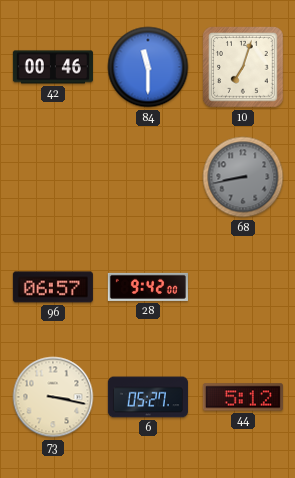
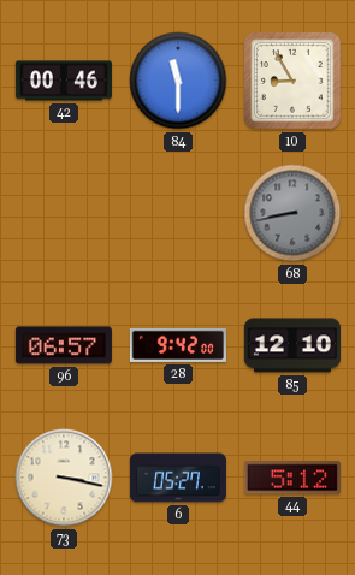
10: 7:03 -> 8:55 (292, 81)
85: none -> 12:10 (292, 345)
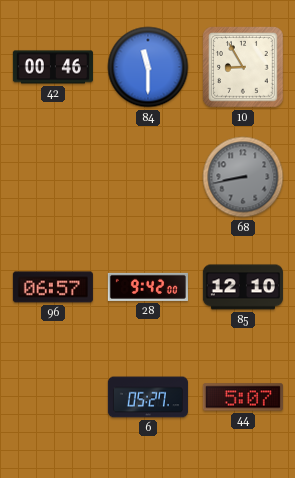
73: 3:17 -> none (64, 478)
44: 5:12 -> 5:07 (243, 397)
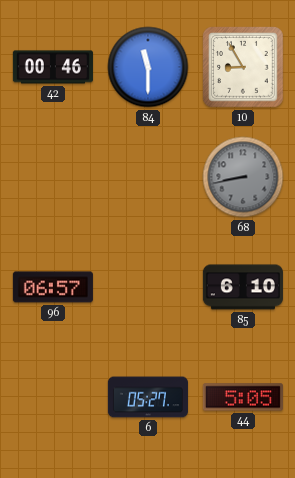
28: 9:42 -> none (148, 287)
85: 12:10 -> 6:10 (243, 287)
44: 5:07 -> 5:05 (243, 397)
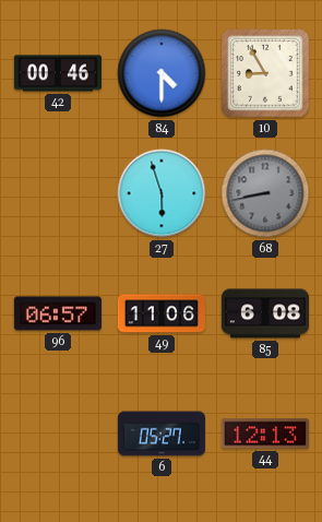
84: 11:30 -> 4:30 (162, 73)
27: none -> 5:57 (162, 193)
49: none -> 11:06 (162, 313)
85: 6:10 -> 6:08 (265, 313)
44: 5:05 -> 12:13 (265, 434)
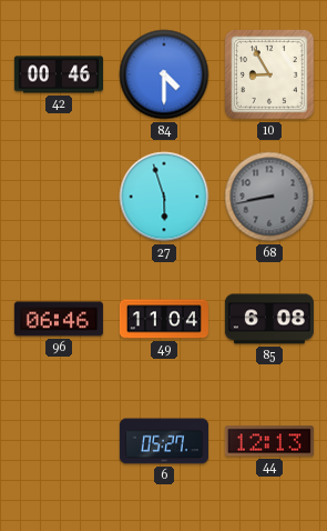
96: 06:57 -> 06:46 (59, 319)
49: 11:06 -> 11:04 (164, 319)
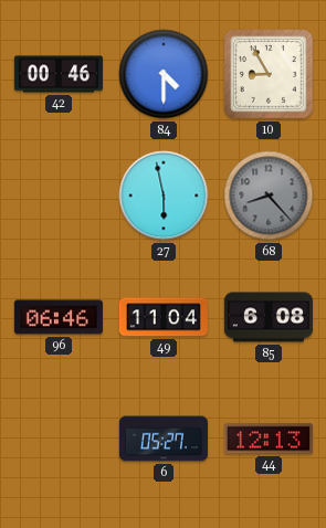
27: 5:57 -> 5:58 (164, 196)
68: 8:43 -> 8:23 (269, 196)
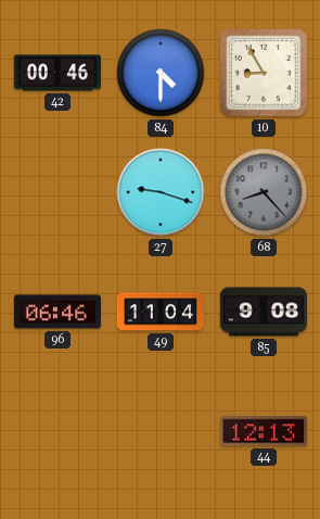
27: 5:58 -> 9:18 (161, 192)
85: 6:08 -> 9:08 (264, 312)
6: 05:27 -> none (164, 439)
